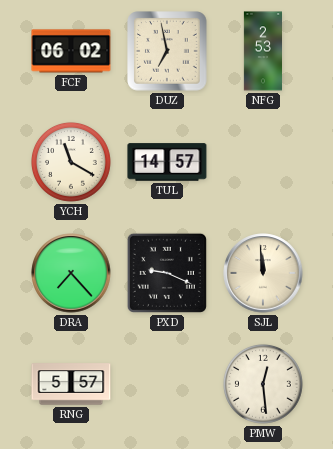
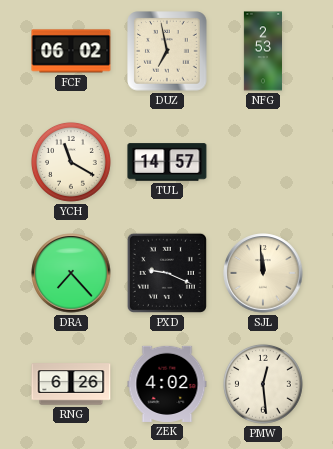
RNG: 5:57 -> 6:26 (71, 384)
ZEK: none -> 4:02 (167, 384)
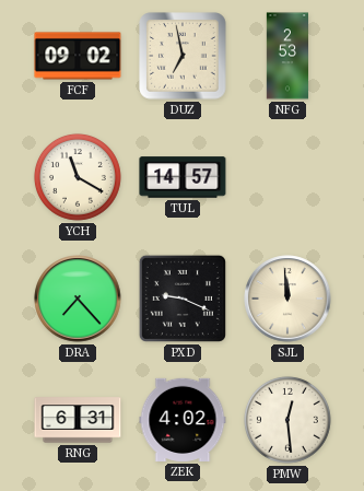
FCF: 06:02 -> 09:02 (78, 56)
RNG: 6:26 -> 6:31 (78, 420)
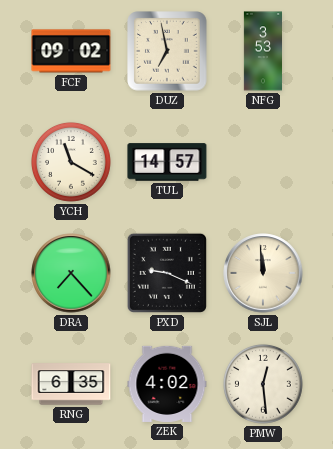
NFG: 2:53 -> 3:53 (262, 51)
RNG: 6:31 -> 6:35 (71, 384)
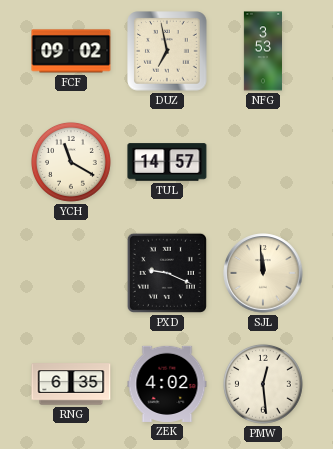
DRA: 7:23 -> none (71, 273)
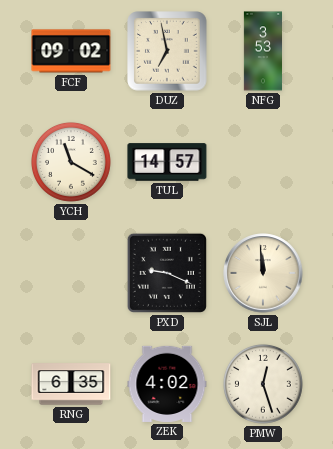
PMW: 12:29 -> 12:27 (263, 384)
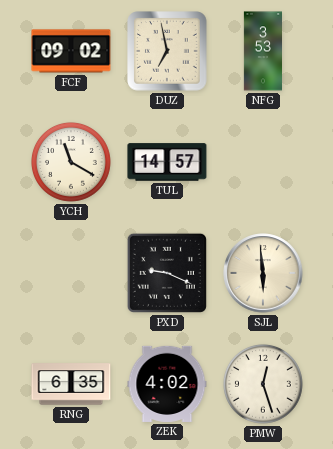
SJL: 11:59 -> 5:59 (263, 273)
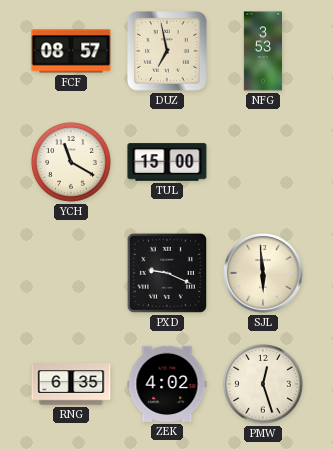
FCF: 09:02 -> 08:57 (71, 51)
TUL: 14:57 -> 15:00 (167, 162)
